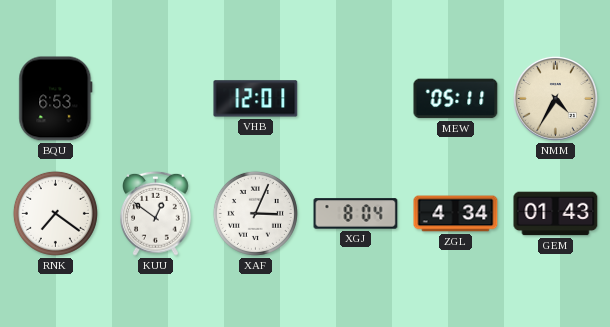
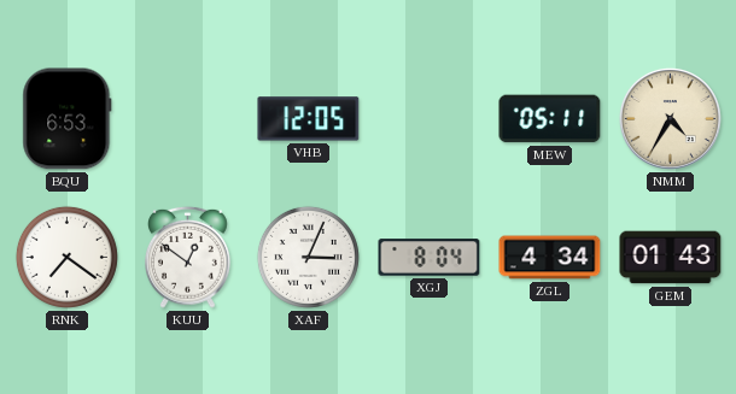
VHB: 12:01 -> 12:05 (309, 119)
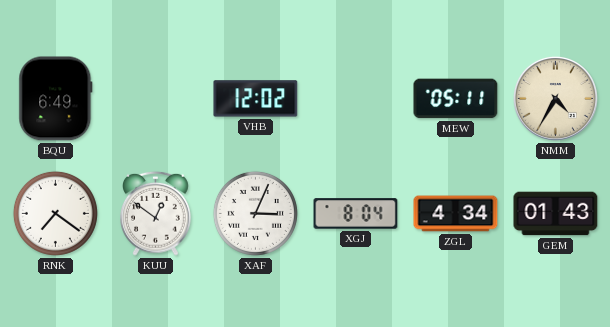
BQU: 6:53 -> 6:49 (56, 99)
VHB: 12:05 -> 12:02 (256, 99)
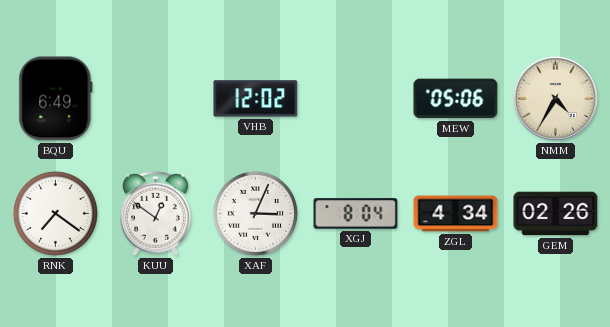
MEW: 05:11 -> 05:06 (456, 99)
GEM: 01:43 -> 02:26 (556, 214)
